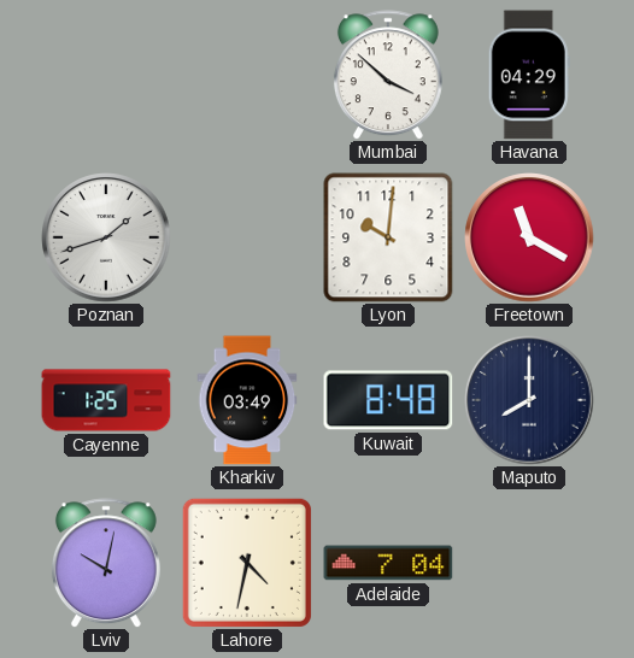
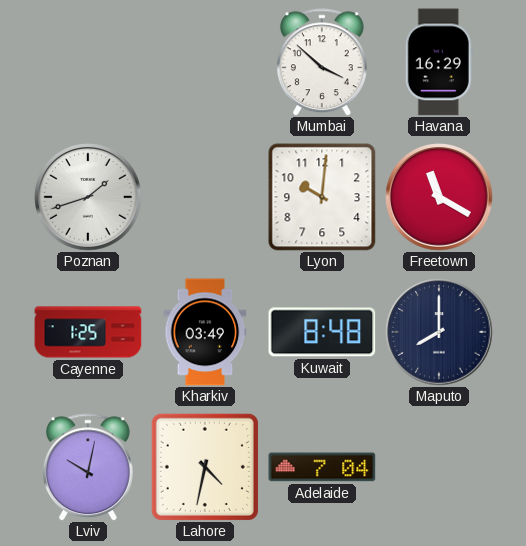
Havana: 04:29 -> 16:29 (439, 62)
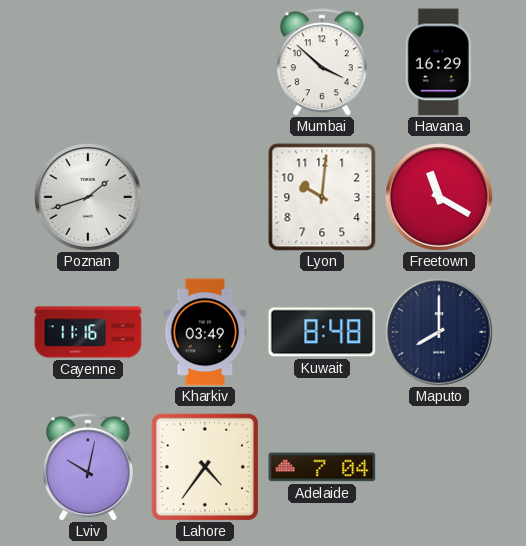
Cayenne: 1:25 -> 11:16 (88, 332)
Lahore: 4:32 -> 4:36 (205, 467)
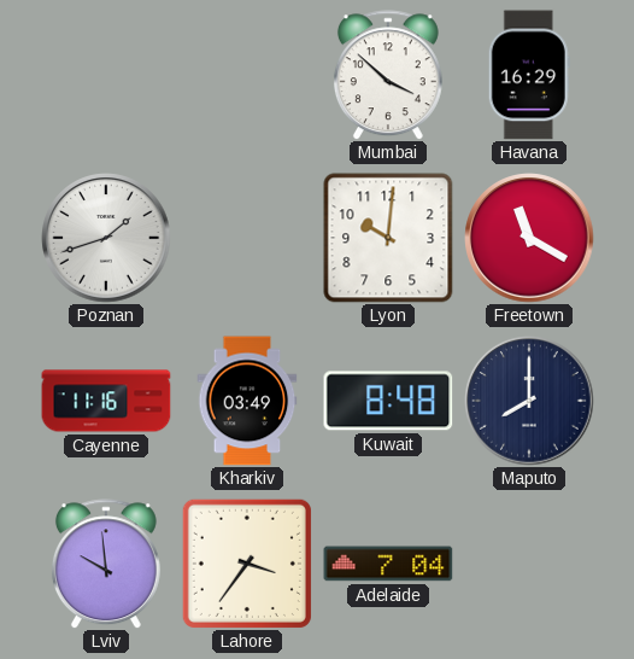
Lviv: 10:02 -> 9:59 (106, 564)
Lahore: 4:36 -> 3:36 (247, 564)
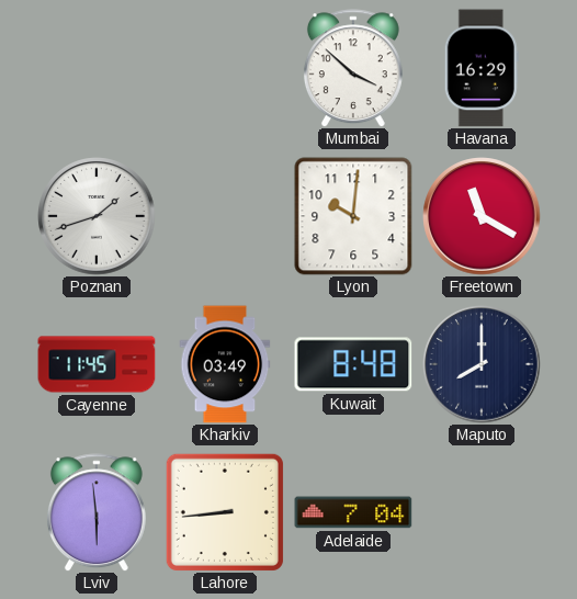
Cayenne: 11:16 -> 11:45 (97, 364)
Lviv: 9:59 -> 5:59 (97, 512)
Lahore: 3:36 -> 8:44 (225, 512)
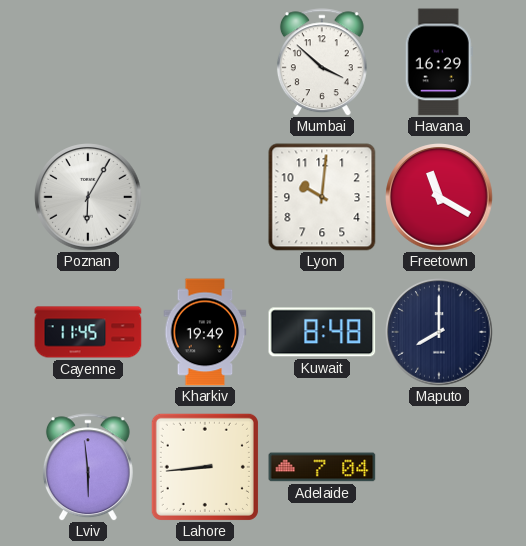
Poznan: 1:42 -> 6:05 (88, 197)
Kharkiv: 03:49 -> 19:49 (205, 332)
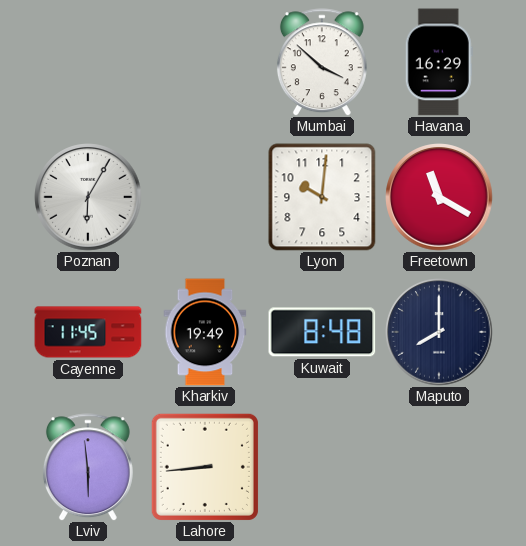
Adelaide: 7:04 -> none (322, 467)
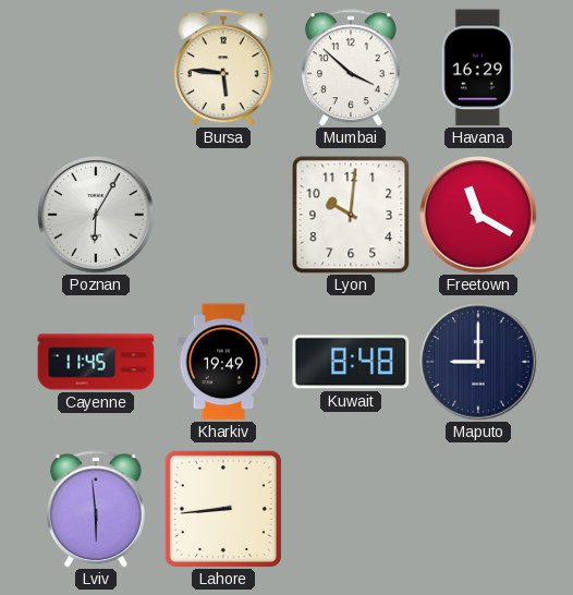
Bursa: none -> 5:46 (223, 68)
Maputo: 8:00 -> 9:00 (478, 362)
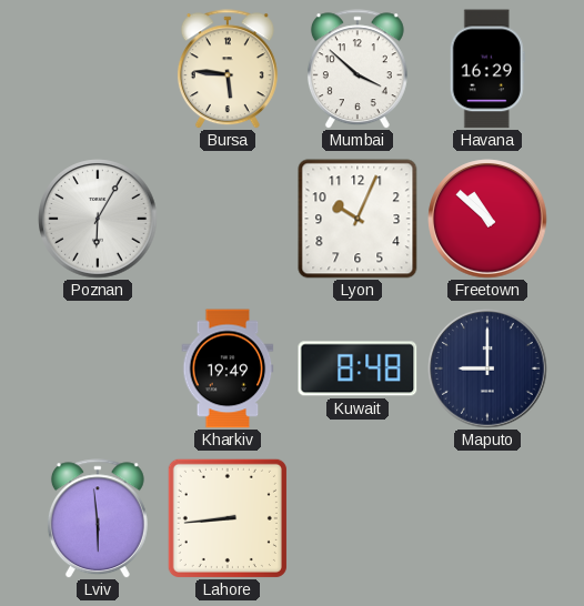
Lyon: 10:01 -> 10:04 (358, 219)
Freetown: 11:20 -> 10:52 (487, 219)
Cayenne: 11:45 -> none (96, 362)
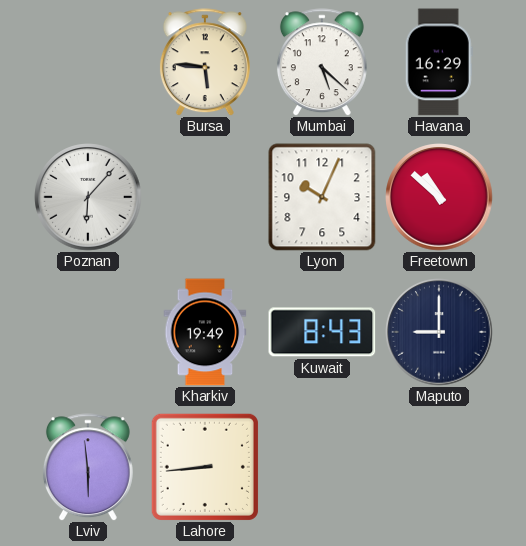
Mumbai: 3:52 -> 5:22 (322, 62)
Poznan: 6:05 -> 6:07 (88, 197)
Kuwait: 8:48 -> 8:43 (322, 332)
